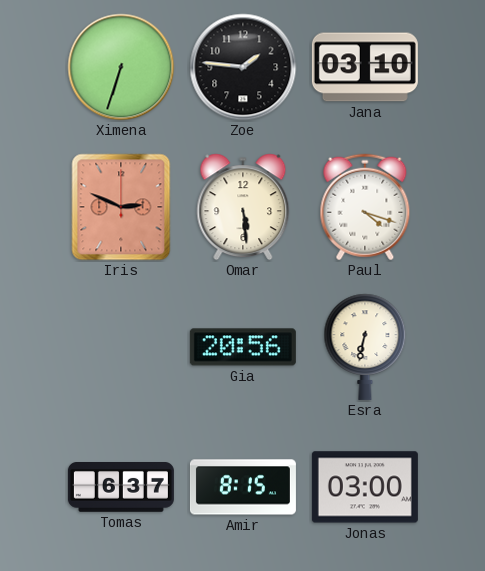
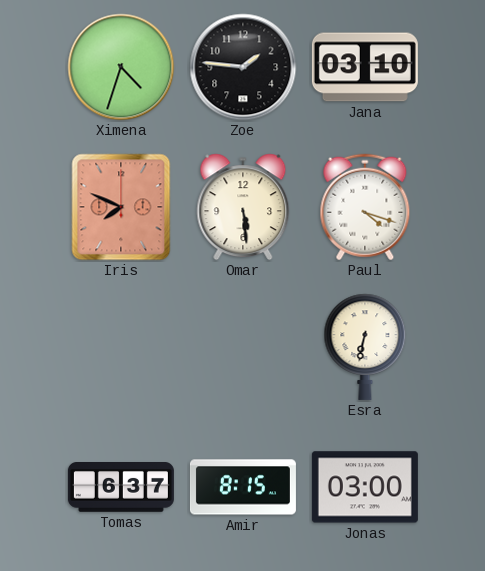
Ximena: 6:33 -> 4:33 (121, 67)
Iris: 2:49 -> 7:49 (121, 207)
Gia: 20:56 -> none (243, 347)
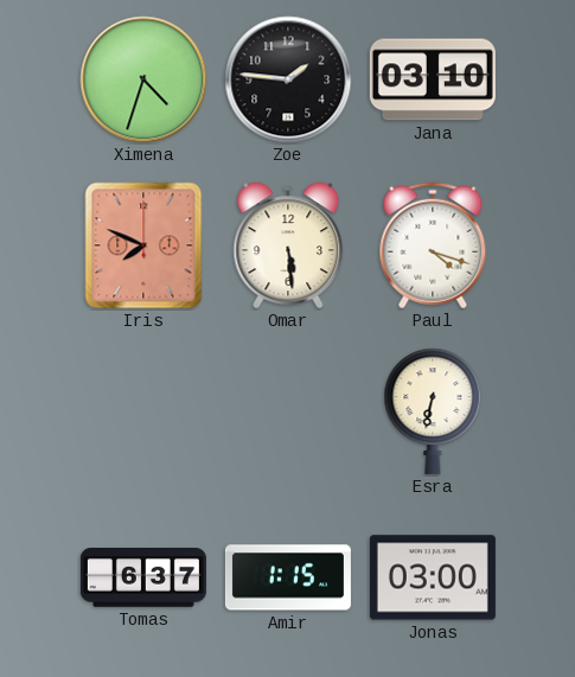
Amir: 8:15 -> 1:15 (288, 577)
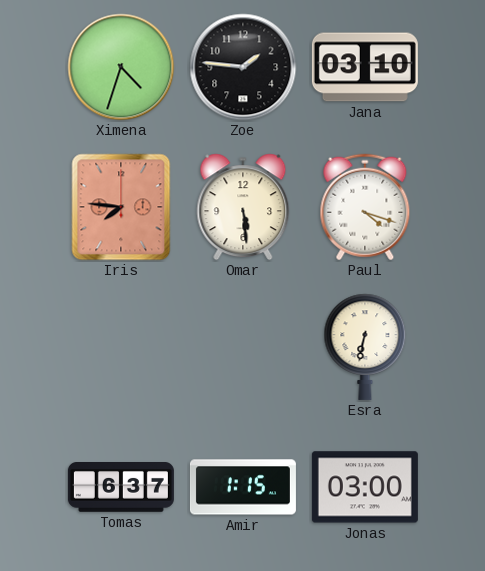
Iris: 7:49 -> 7:46 (121, 207)
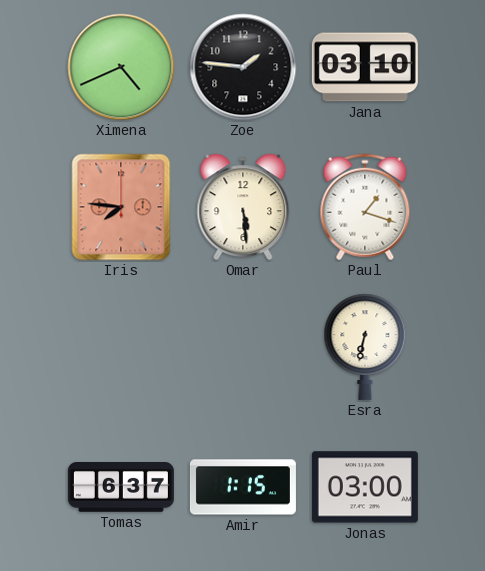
Ximena: 4:33 -> 4:41 (121, 67)
Paul: 4:18 -> 1:18 (365, 207)
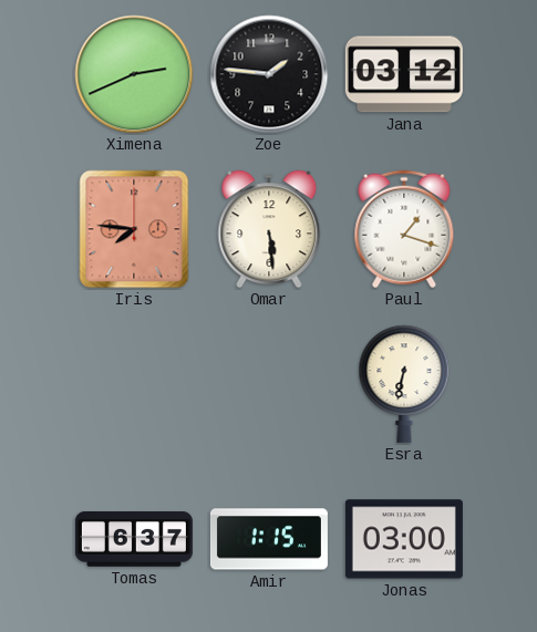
Ximena: 4:41 -> 2:41 (134, 74)
Jana: 03:10 -> 03:12 (404, 74)
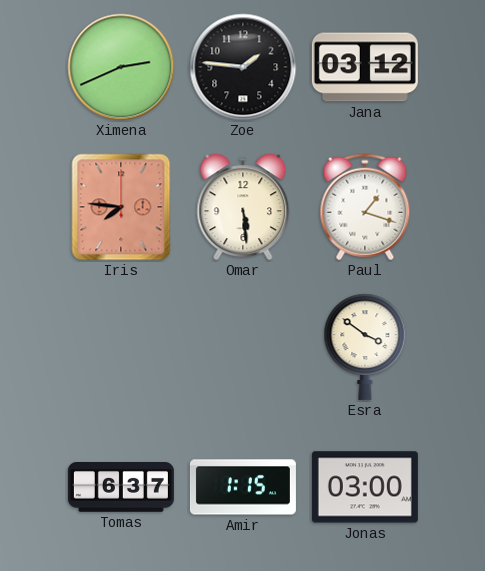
Esra: 6:32 -> 3:51 (365, 347)
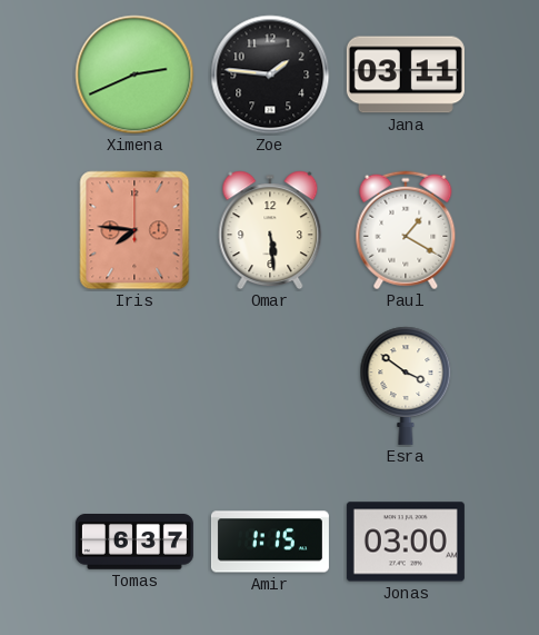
Jana: 03:12 -> 03:11 (406, 75)
Paul: 1:18 -> 1:20 (406, 230)
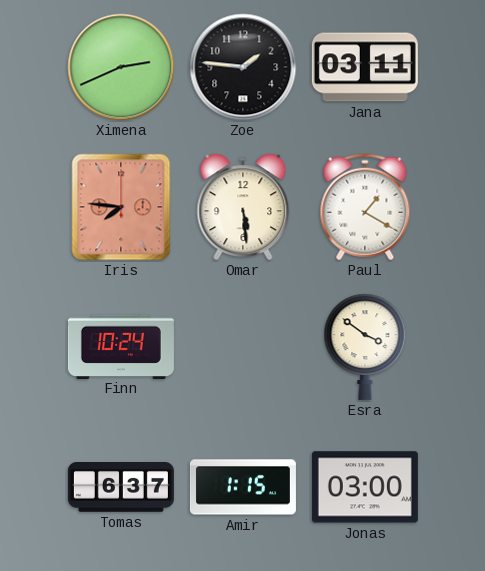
Finn: none -> 10:24 (121, 346)
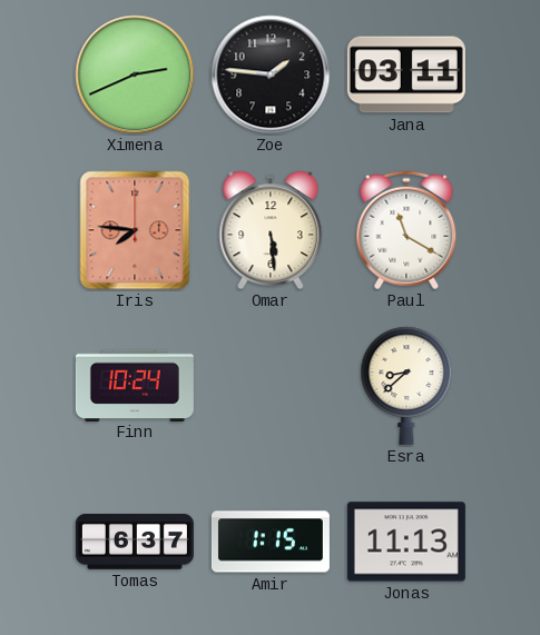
Paul: 1:20 -> 11:20 (406, 230)
Esra: 3:51 -> 8:38 (406, 386)
Jonas: 03:00 -> 11:13 (406, 542)
